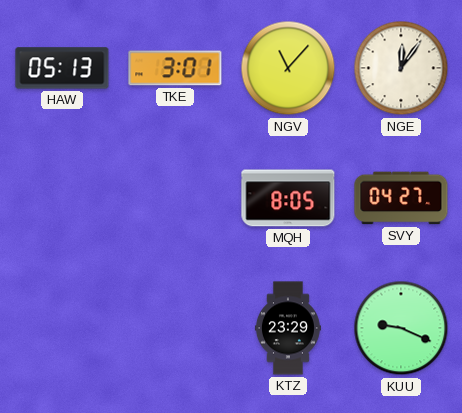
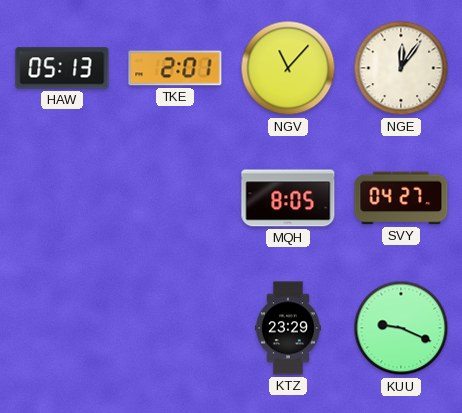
TKE: 3:01 -> 2:01 (175, 68)
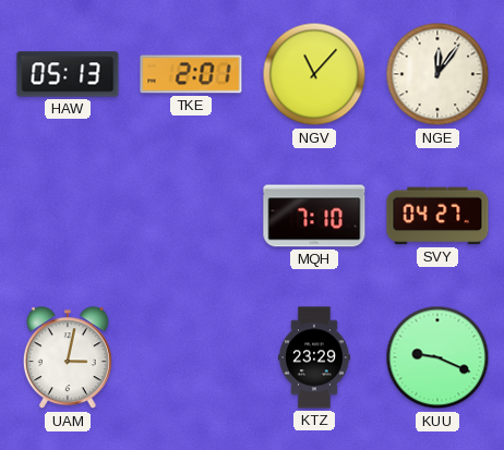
MQH: 8:05 -> 7:10 (314, 216)
UAM: none -> 3:02 (68, 358)
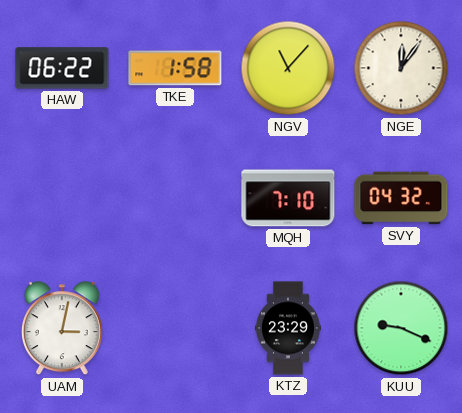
HAW: 05:13 -> 06:22 (62, 68)
TKE: 2:01 -> 1:58 (175, 68)
SVY: 04:27 -> 04:32 (401, 198)
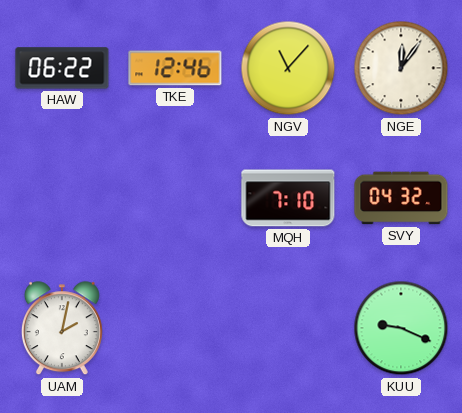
TKE: 1:58 -> 12:46 (175, 68)
UAM: 3:02 -> 2:02 (62, 329)
KTZ: 23:29 -> none (288, 328)
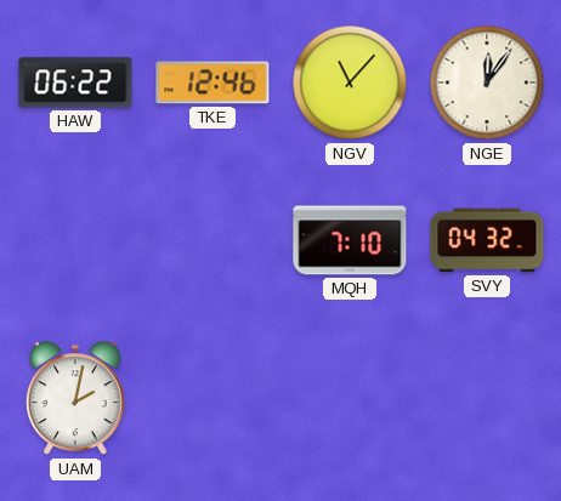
KUU: 9:19 -> none (401, 328)
